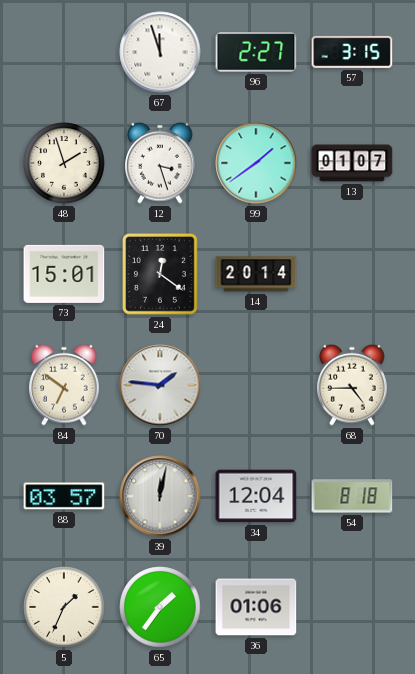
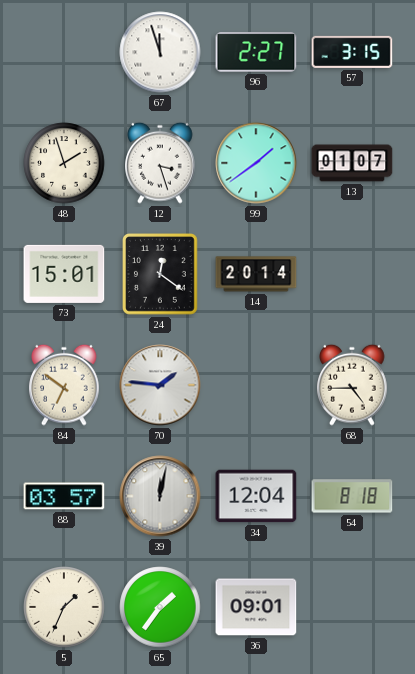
36: 01:06 -> 09:01 (256, 607)
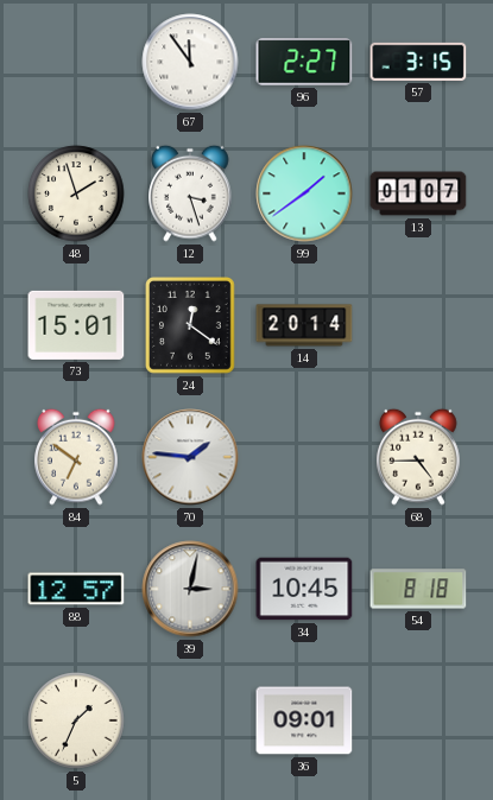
67: 11:57 -> 11:54 (190, 62)
88: 03:57 -> 12:57 (76, 589)
39: 12:02 -> 3:02 (190, 589)
34: 12:04 -> 10:45 (304, 589)
65: 1:36 -> none (160, 607)
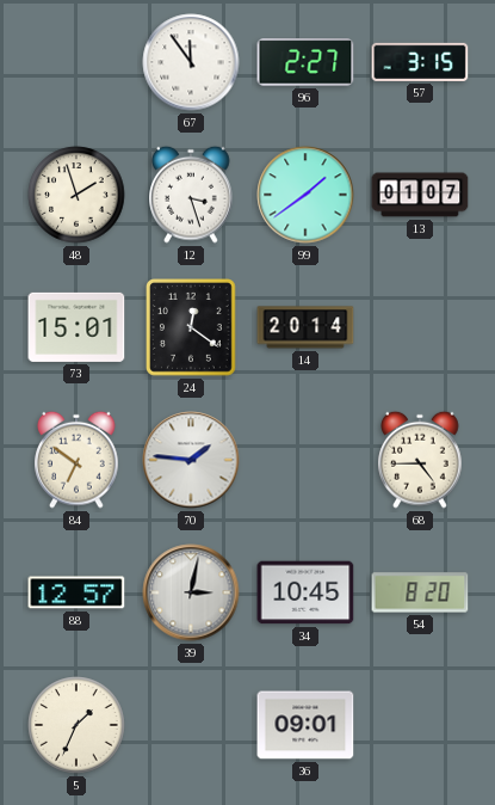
54: 8:18 -> 8:20 (420, 592)
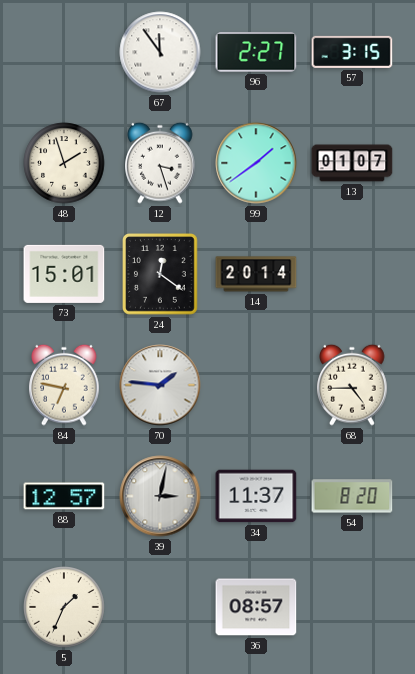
84: 6:51 -> 6:47 (64, 385)
34: 10:45 -> 11:37 (256, 496)
36: 09:01 -> 08:57 (256, 607)
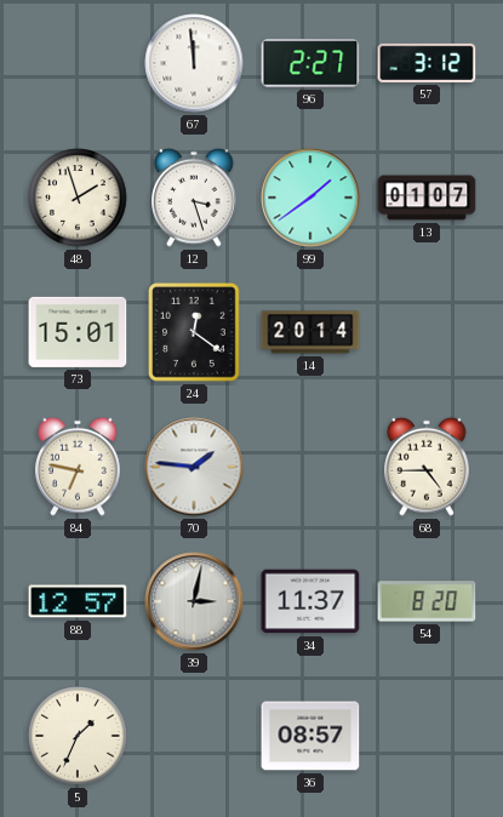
67: 11:54 -> 11:59 (194, 63)
57: 3:15 -> 3:12 (427, 63)
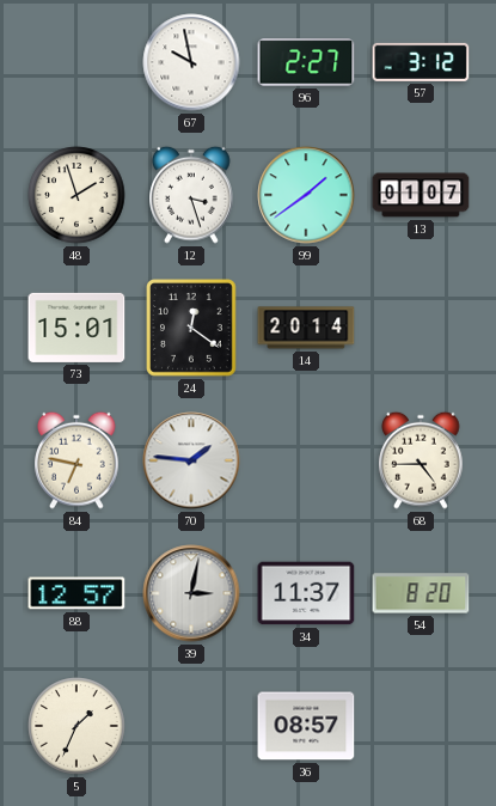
67: 11:59 -> 9:58 (191, 62)
